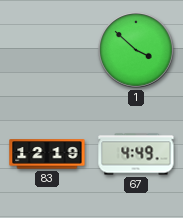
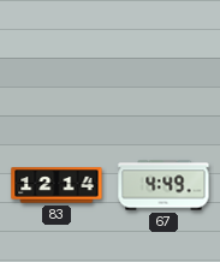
1: 3:52 -> none (136, 50)
83: 12:19 -> 12:14 (57, 185)
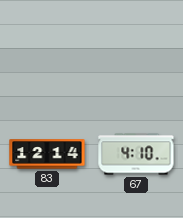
67: 4:49 -> 4:10 (136, 154)
